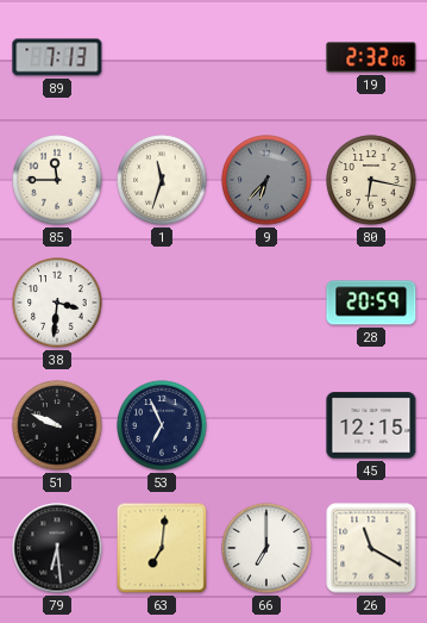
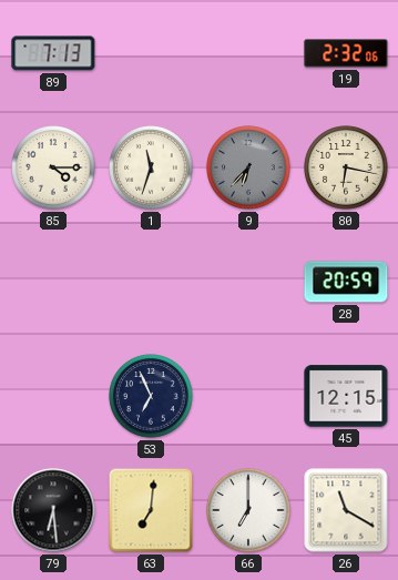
85: 11:45 -> 4:15 (53, 167)
38: 3:31 -> none (57, 303)
51: 9:49 -> none (57, 425)
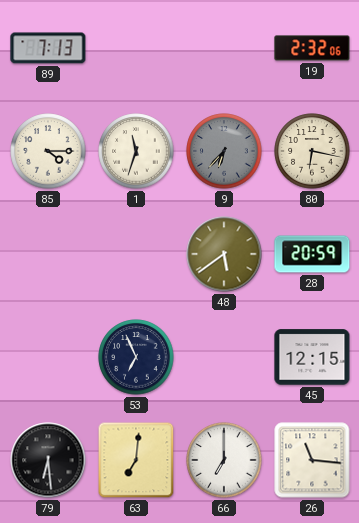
48: none -> 5:39 (224, 254)
26: 11:20 -> 11:16 (312, 460)
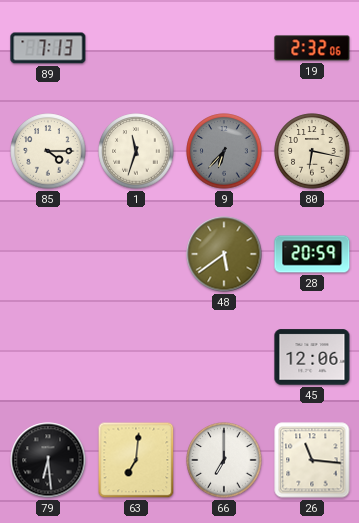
53: 6:56 -> none (136, 357)
45: 12:15 -> 12:06 (312, 357)
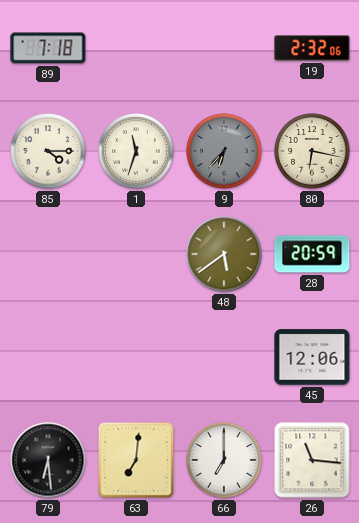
89: 7:13 -> 7:18 (48, 48)
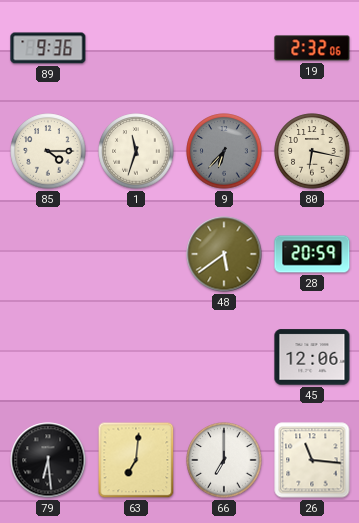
89: 7:18 -> 9:36 (48, 48)
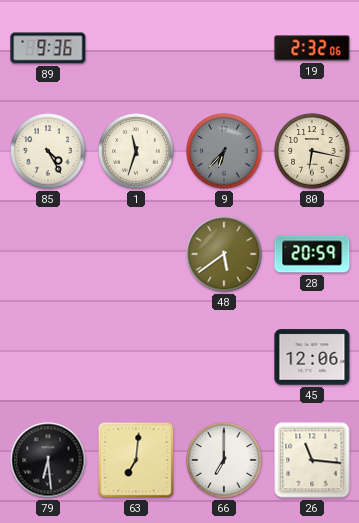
85: 4:15 -> 4:25 (48, 151)
